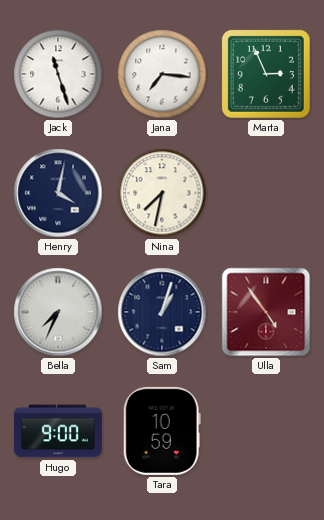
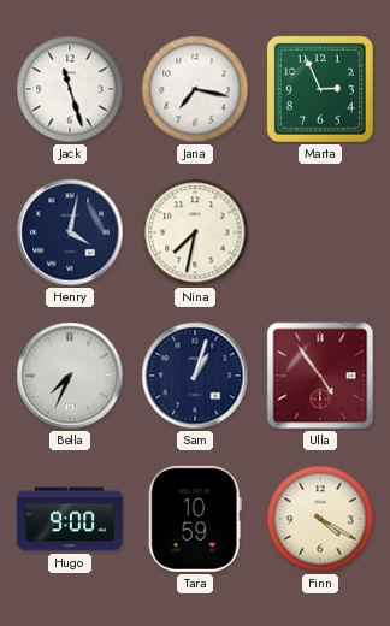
Jana: 7:16 -> 7:17 (195, 89)
Finn: none -> 4:20 (320, 519)
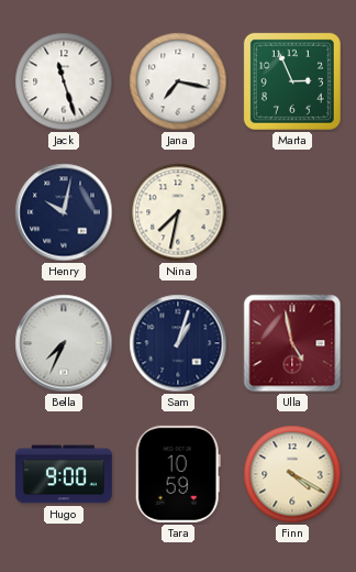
Henry: 4:02 -> 10:02 (64, 212)
Ulla: 4:54 -> 4:58 (292, 343)
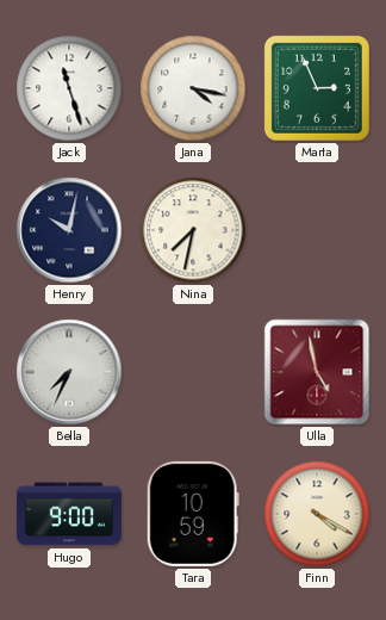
Jana: 7:17 -> 4:17 (193, 88)
Sam: 1:03 -> none (178, 343)
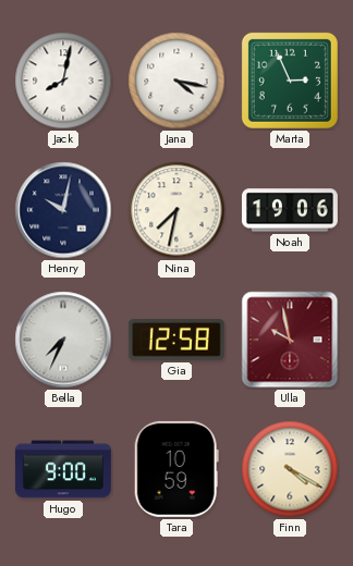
Jack: 11:27 -> 8:02 (63, 81)
Noah: none -> 19:06 (290, 210)
Gia: none -> 12:58 (176, 340)
Ulla: 4:58 -> 9:58 (290, 340)
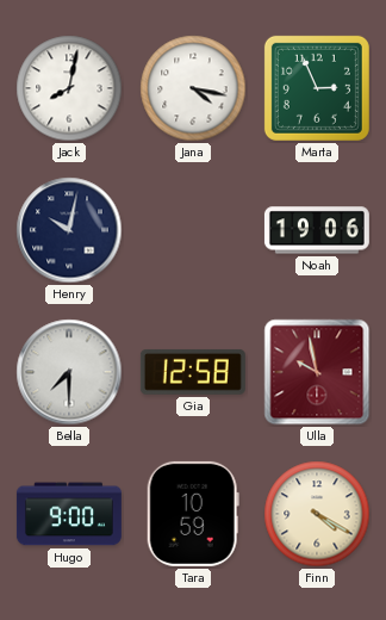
Nina: 7:32 -> none (176, 210)
Bella: 7:34 -> 7:30 (69, 372)
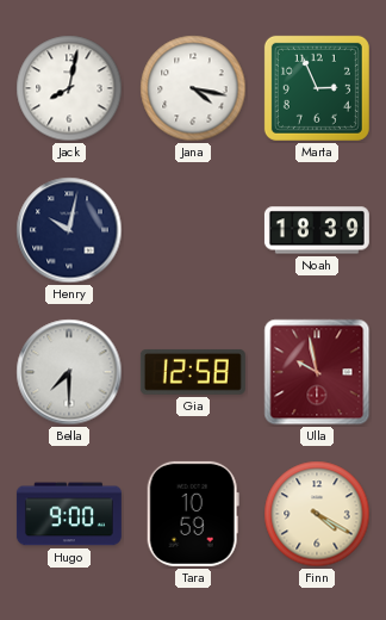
Noah: 19:06 -> 18:39 (317, 230)
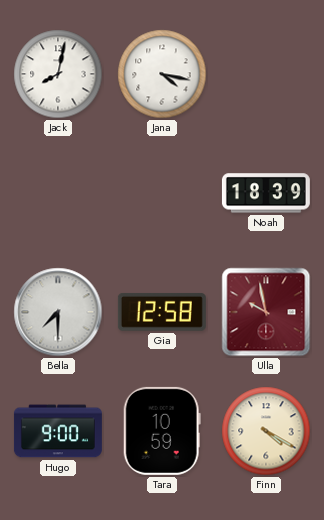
Marta: 2:56 -> none (317, 88)
Henry: 10:02 -> none (69, 230)
